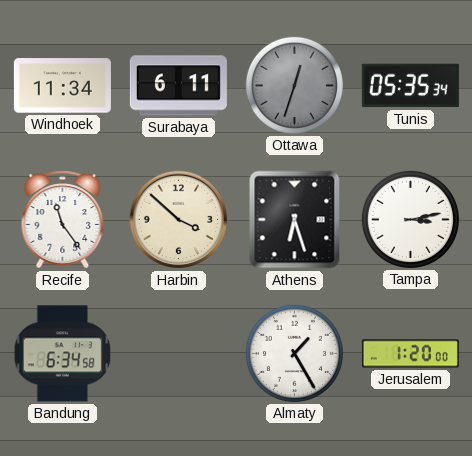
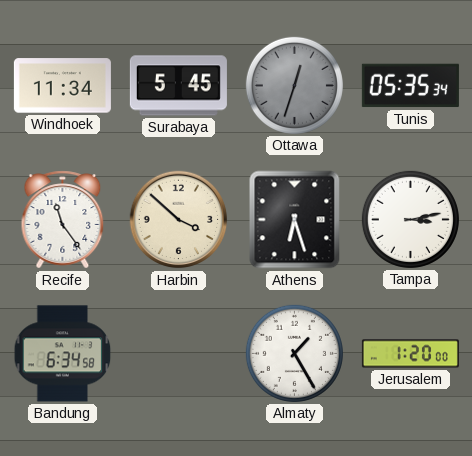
Surabaya: 6:11 -> 5:45 (178, 86)
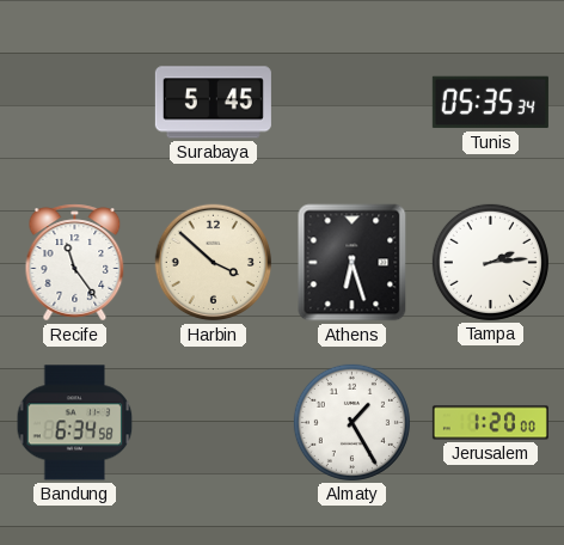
Windhoek: 11:34 -> none (62, 86)
Ottawa: 12:33 -> none (294, 85)
Tampa: 3:13 -> 2:14 (490, 262)
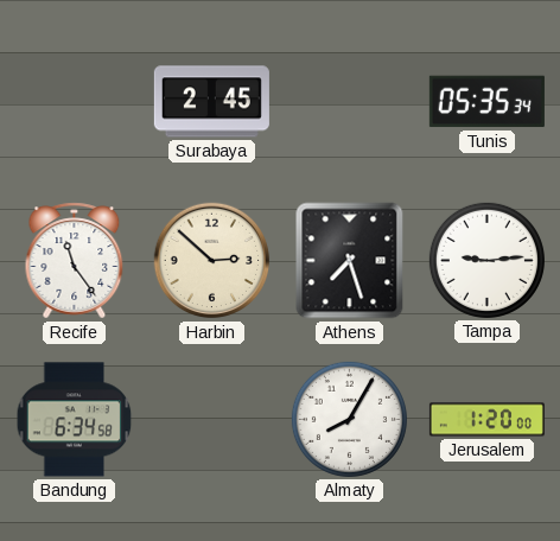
Surabaya: 5:45 -> 2:45 (211, 102)
Harbin: 3:52 -> 2:52 (212, 261)
Athens: 6:27 -> 7:27 (350, 261)
Tampa: 2:14 -> 9:14 (486, 260)
Almaty: 1:25 -> 8:05 (349, 419)
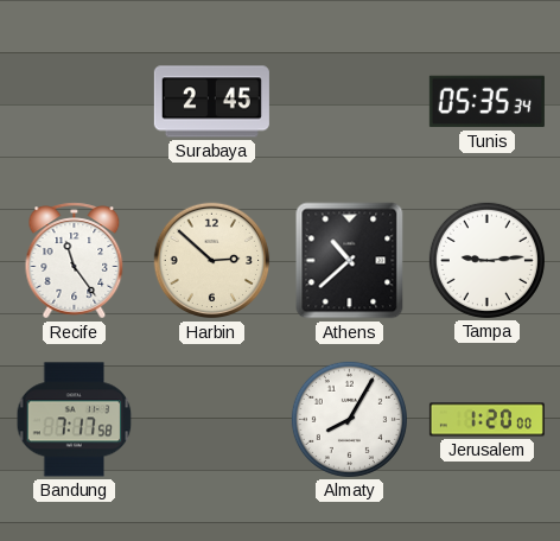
Athens: 7:27 -> 10:38 (350, 261)
Bandung: 6:34 -> 7:17 (75, 420)
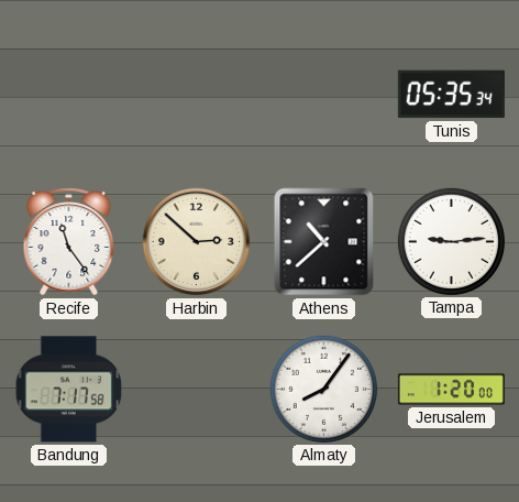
Surabaya: 2:45 -> none (211, 102)
Almaty: 8:05 -> 8:06 (323, 389)
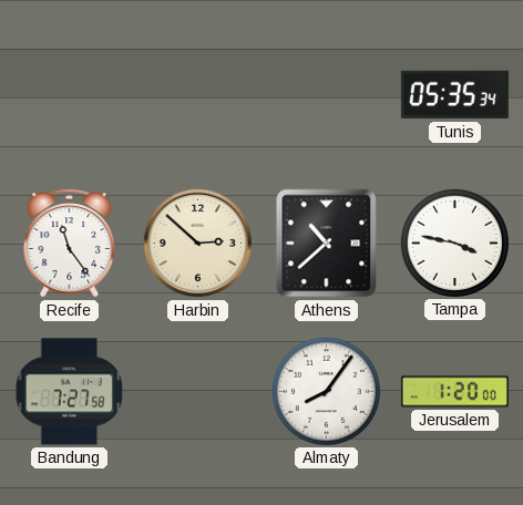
Tampa: 9:14 -> 3:47 (454, 243)
Bandung: 7:17 -> 7:27 (70, 392)
